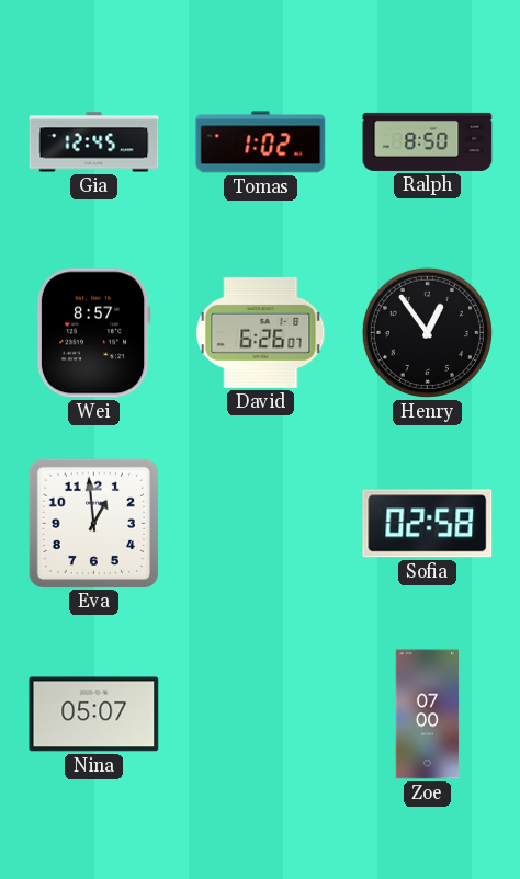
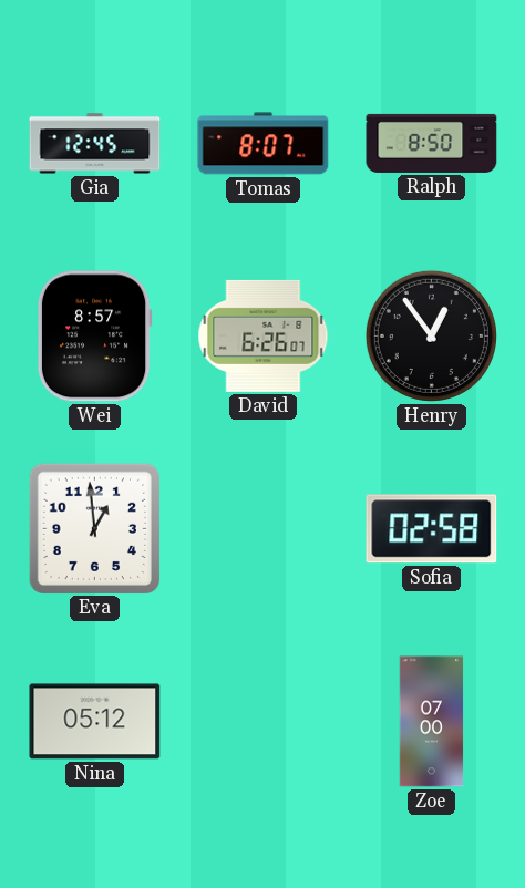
Tomas: 1:02 -> 8:07 (264, 144)
Nina: 05:07 -> 05:12 (95, 722)
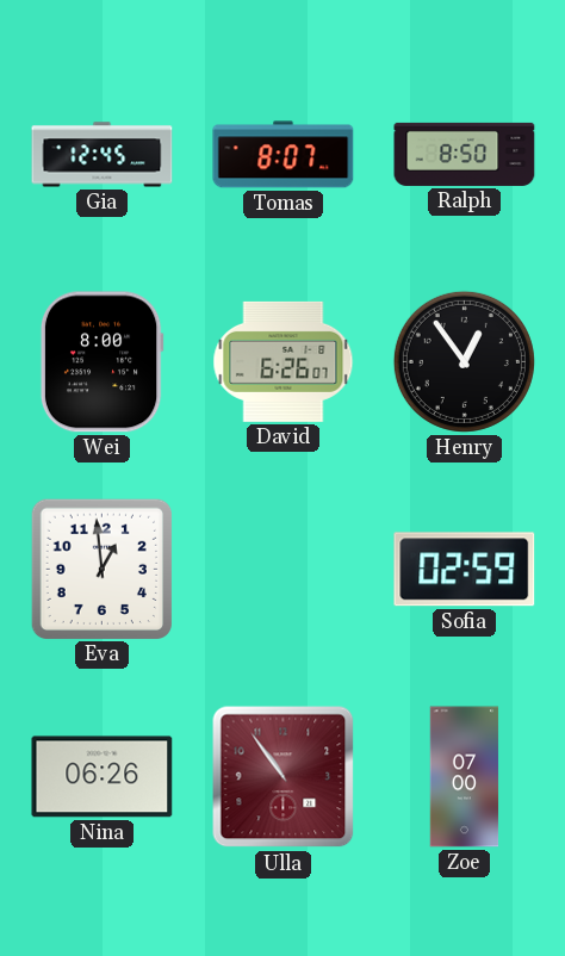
Wei: 8:57 -> 8:00 (101, 362)
Sofia: 02:58 -> 02:59 (465, 570)
Nina: 05:12 -> 06:26 (103, 777)
Ulla: none -> 10:54 (284, 777)
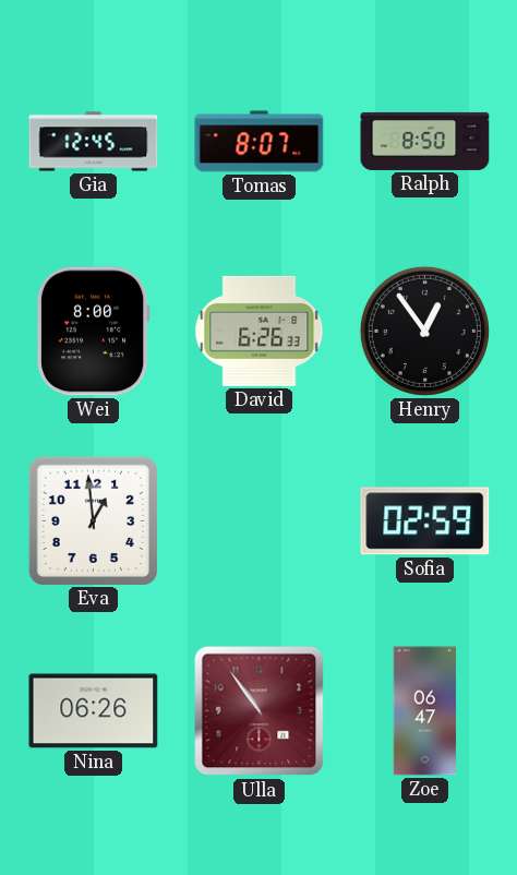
David: 6:26:07 -> 6:26:33 (260, 331)
Zoe: 07:00 -> 06:47 (425, 711)
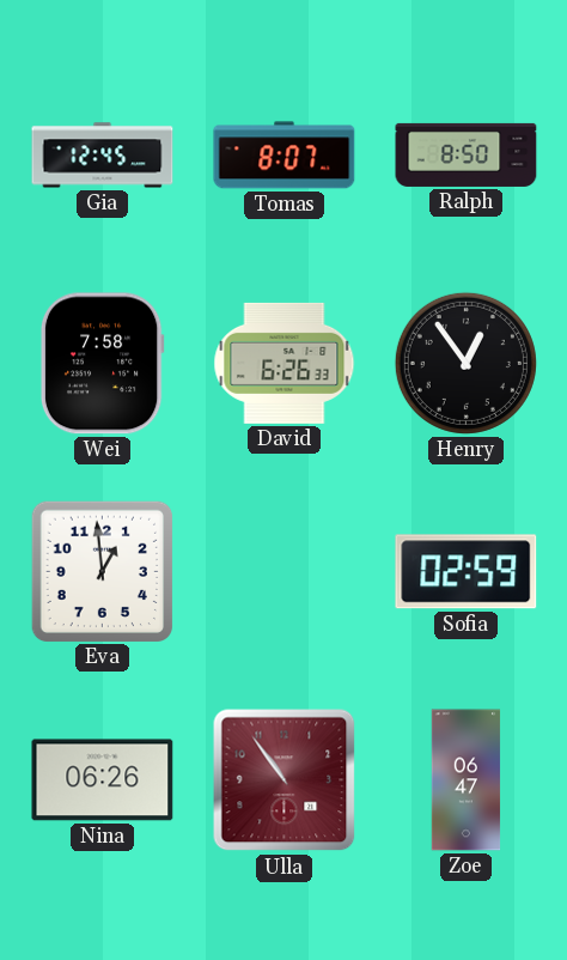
Wei: 8:00 -> 7:58 (102, 364)
